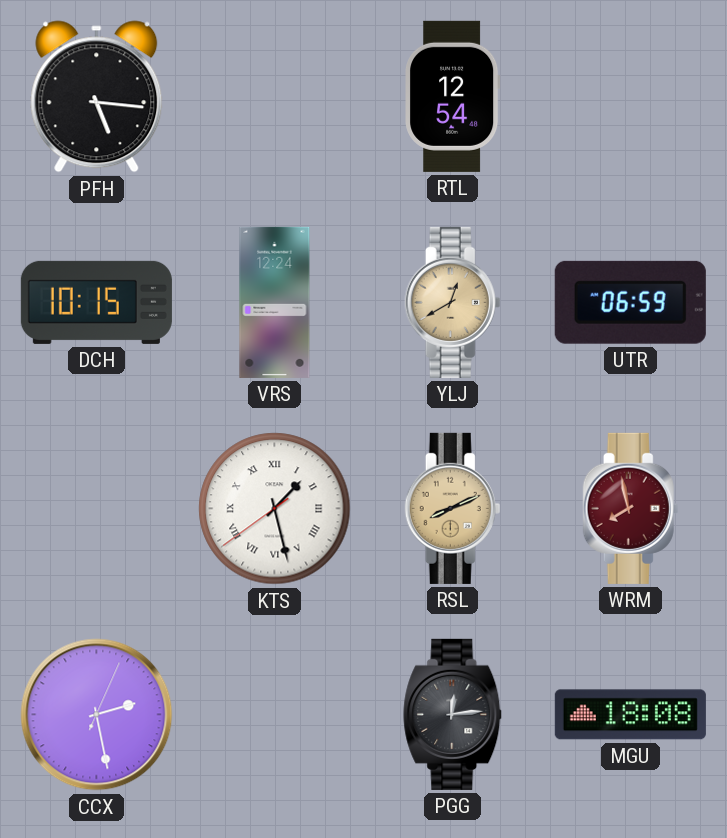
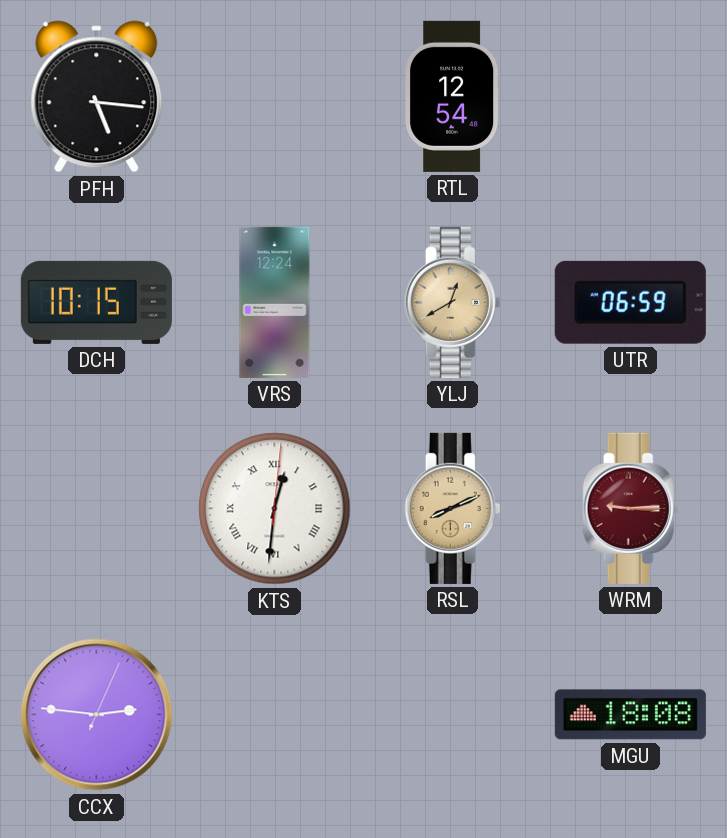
KTS: 1:27 -> 12:31 (275, 509)
WRM: 7:58 -> 9:15 (631, 508)
CCX: 2:28 -> 2:46 (97, 715)
PGG: 12:14 -> none (453, 714)
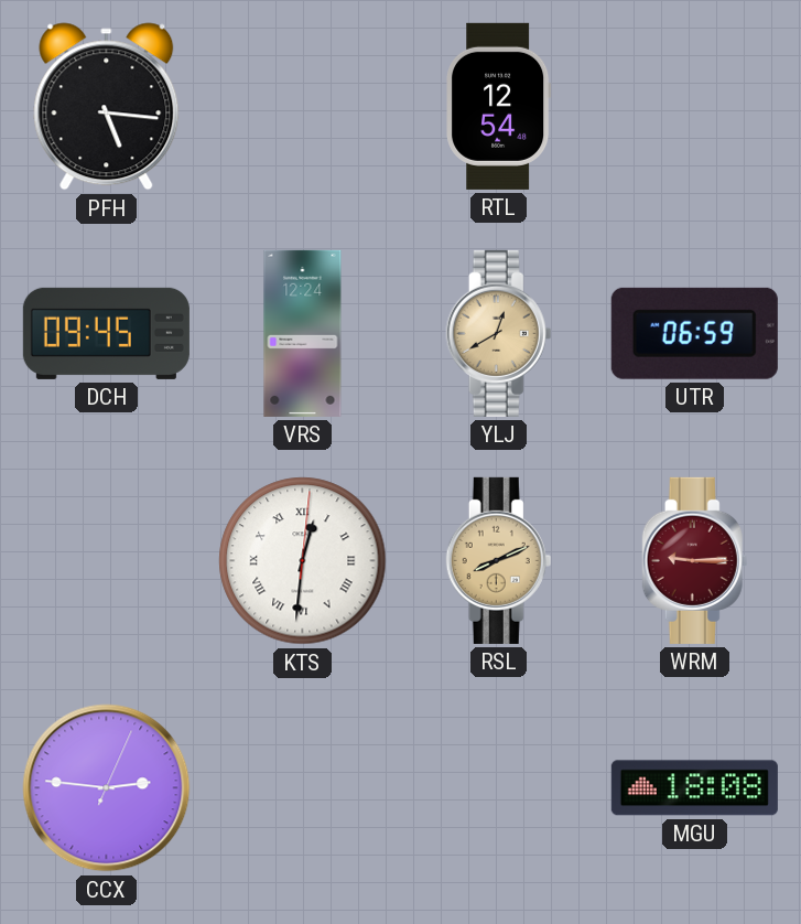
DCH: 10:15 -> 09:45 (106, 333)
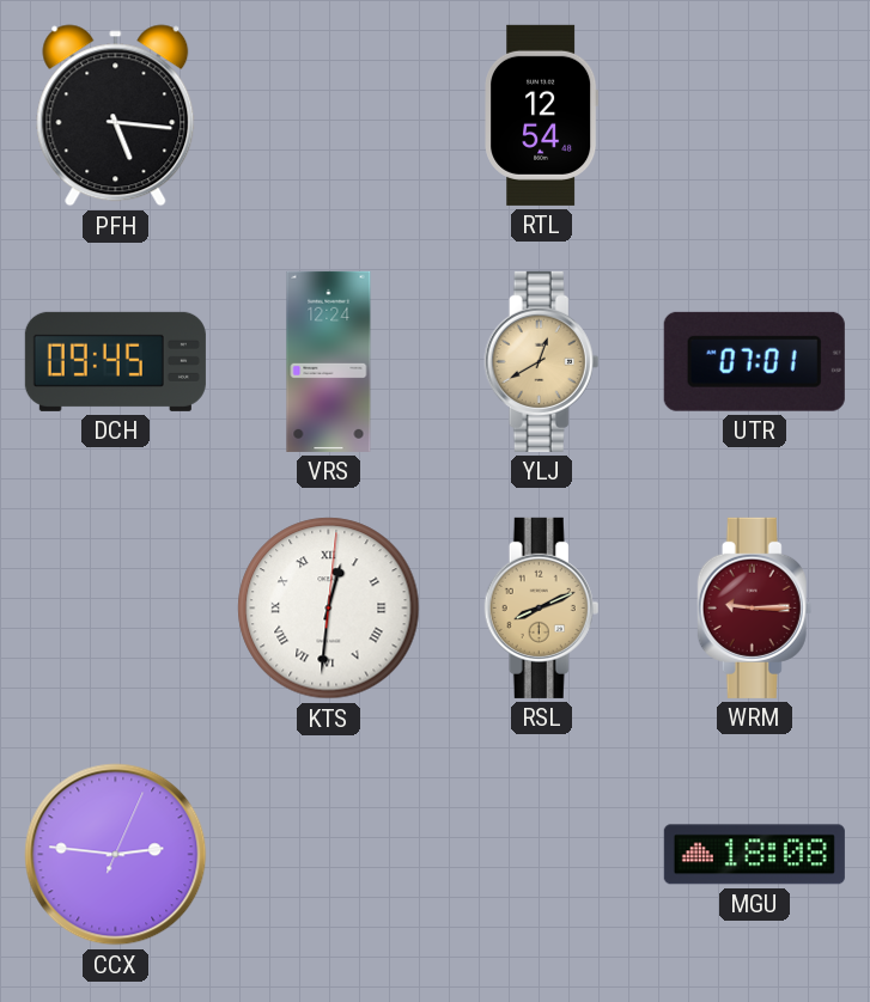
UTR: 06:59 -> 07:01 (754, 361)
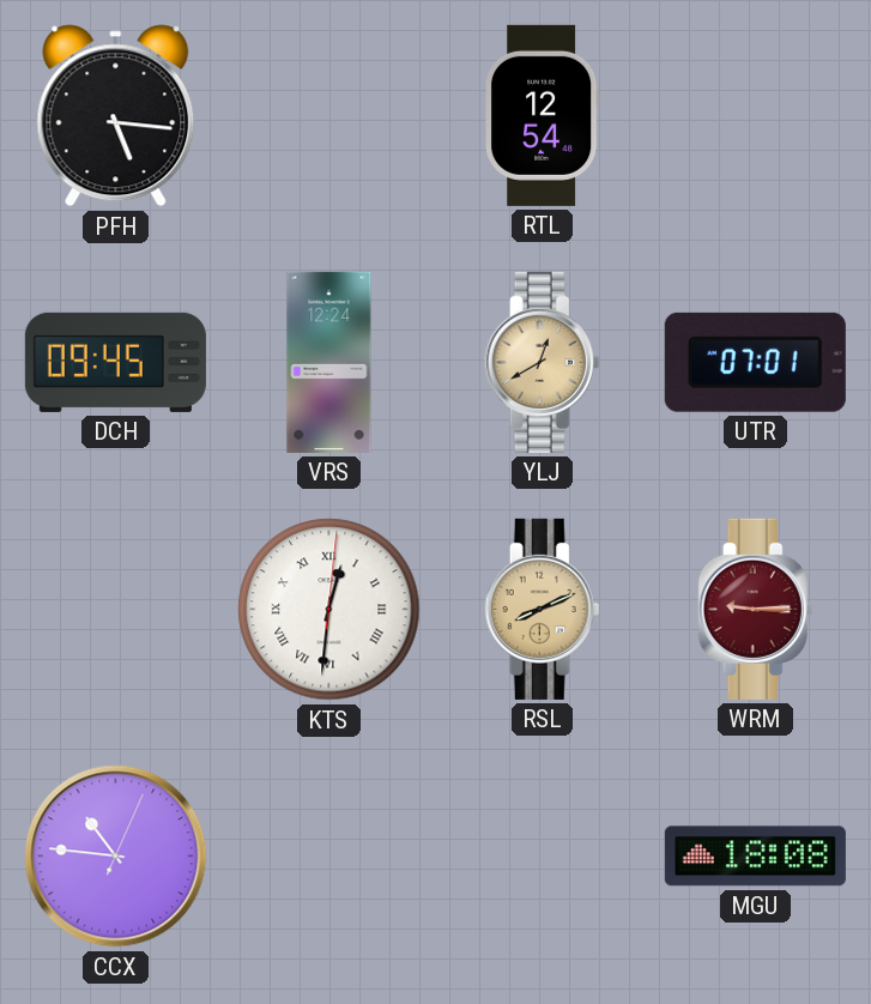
CCX: 2:46 -> 10:46 (116, 857)
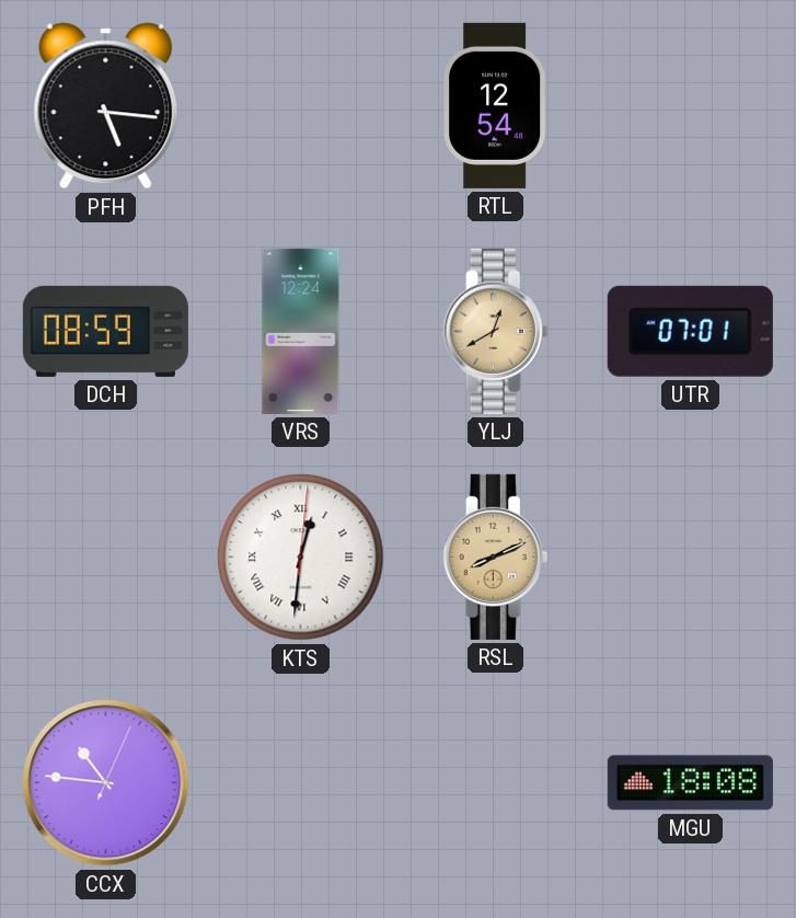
DCH: 09:45 -> 08:59 (105, 331)
WRM: 9:15 -> none (756, 609)
